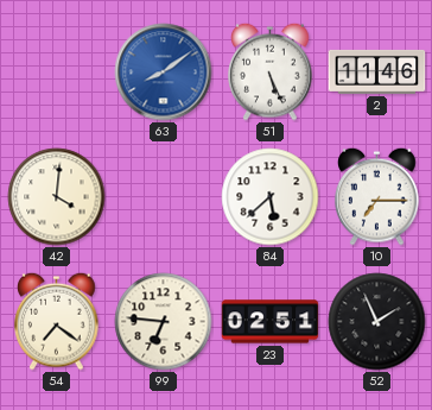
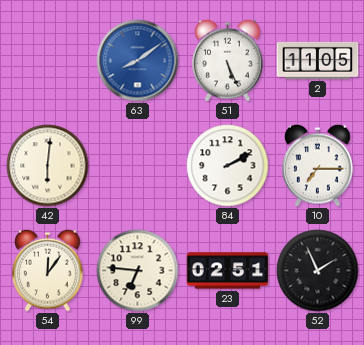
2: 11:46 -> 11:05 (318, 60)
42: 4:01 -> 6:01 (48, 166)
84: 5:38 -> 2:10 (228, 166)
54: 7:21 -> 12:06 (48, 270)
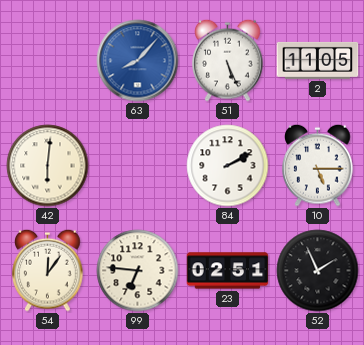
63: 8:09 -> 8:07 (138, 61)
10: 7:15 -> 5:15 (318, 165)
